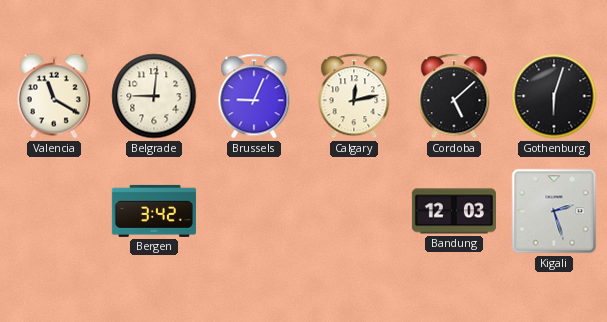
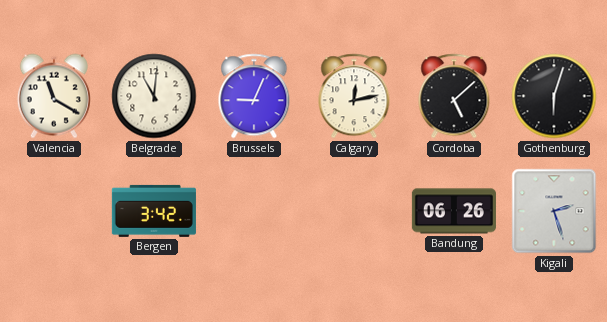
Belgrade: 9:01 -> 11:01 (154, 96)
Bandung: 12:03 -> 06:26 (454, 211)
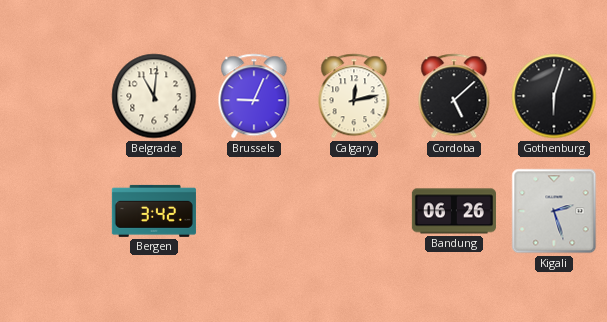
Valencia: 11:20 -> none (54, 96)
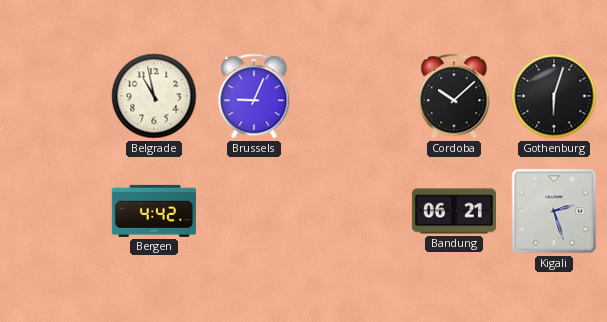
Belgrade: 11:01 -> 10:58 (154, 96)
Calgary: 12:13 -> none (354, 96)
Cordoba: 5:08 -> 10:08 (454, 96)
Bergen: 3:42 -> 4:42 (154, 211)
Bandung: 06:26 -> 06:21 (454, 211)
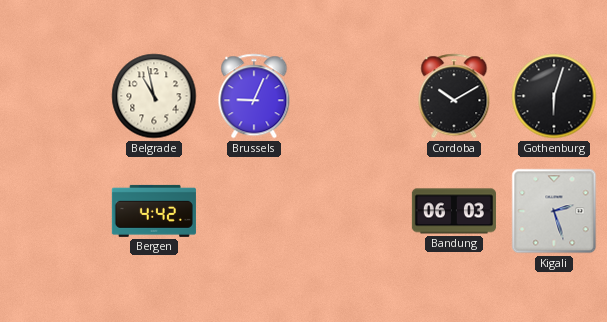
Cordoba: 10:08 -> 10:10 (454, 96)
Bandung: 06:21 -> 06:03 (454, 211)
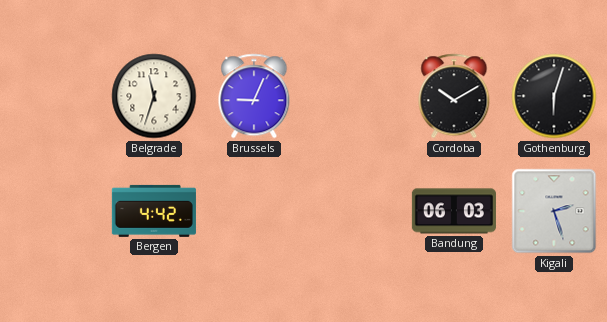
Belgrade: 10:58 -> 11:33 (154, 96)
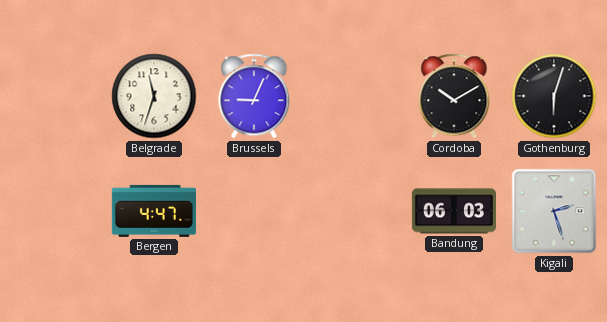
Bergen: 4:42 -> 4:47 (154, 211)
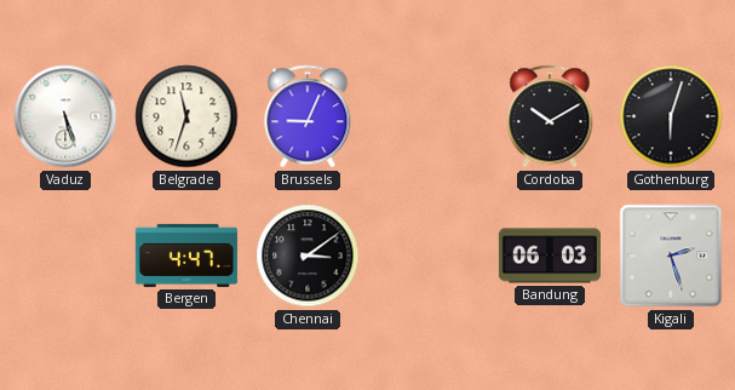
Vaduz: none -> 5:27 (65, 116)
Chennai: none -> 3:09 (308, 256)
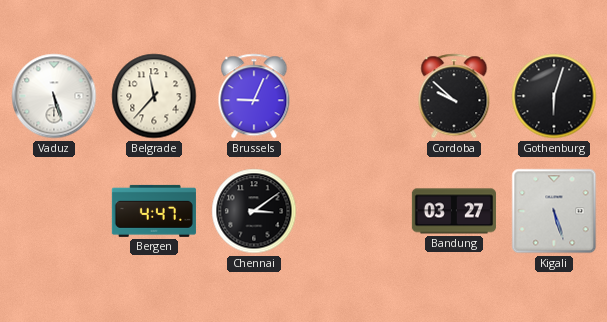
Belgrade: 11:33 -> 11:37 (154, 96)
Cordoba: 10:10 -> 9:52 (454, 96)
Bandung: 06:03 -> 03:27 (454, 211)
Kigali: 2:27 -> 5:27 (554, 211)
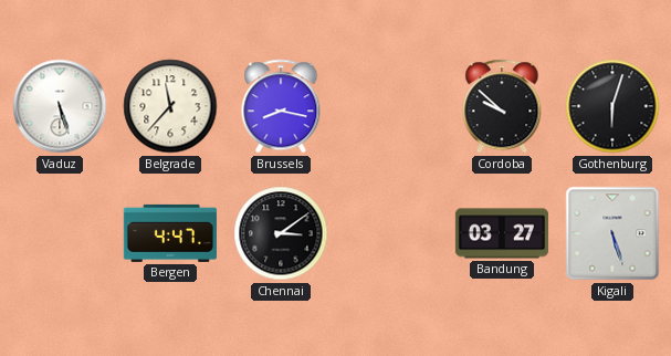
Brussels: 9:04 -> 8:17 (281, 106)
